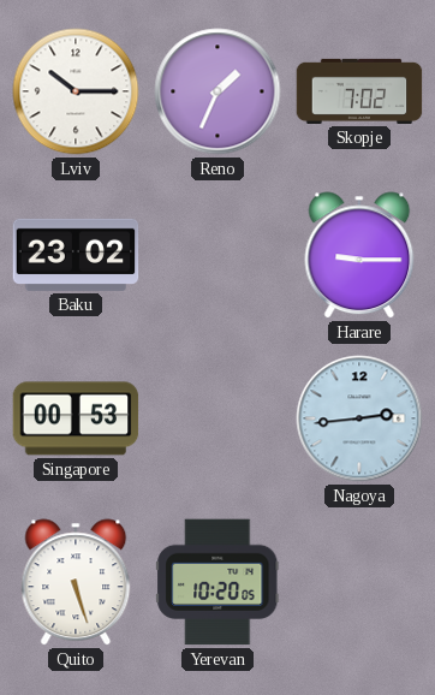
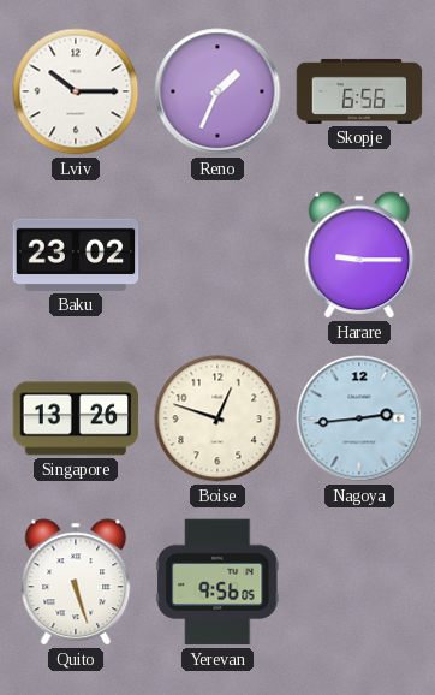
Skopje: 7:02 -> 6:56 (359, 91)
Singapore: 00:53 -> 13:26 (76, 418)
Boise: none -> 12:48 (218, 418)
Yerevan: 10:20 -> 9:56 (218, 582)
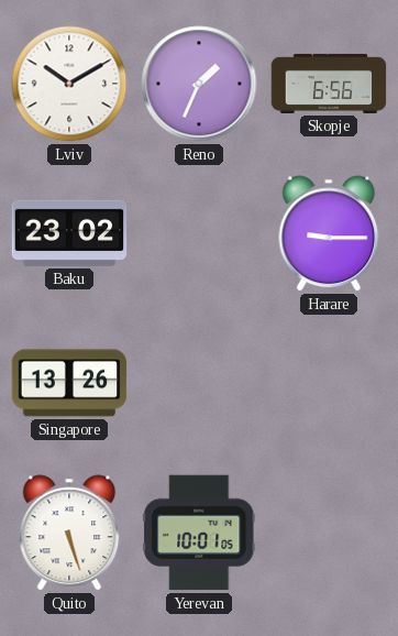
Lviv: 10:15 -> 10:10 (69, 84)
Boise: 12:48 -> none (218, 418)
Nagoya: 2:44 -> none (359, 418)
Yerevan: 9:56 -> 10:01 (199, 533)
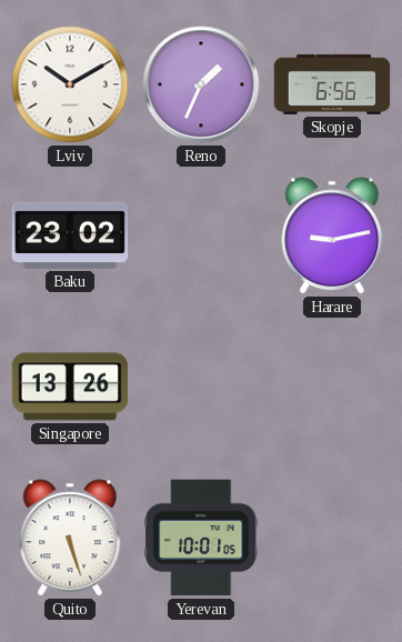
Harare: 9:15 -> 9:13 (332, 235)
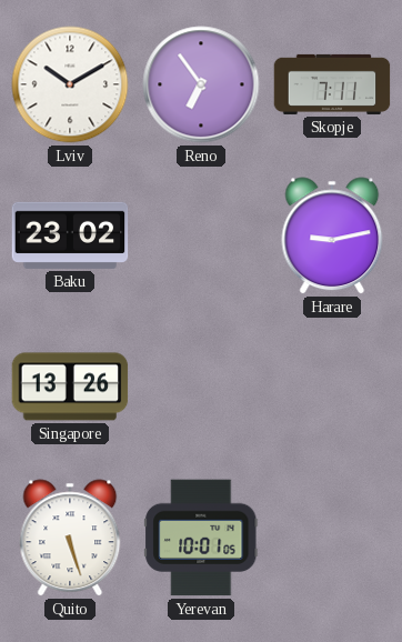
Reno: 1:34 -> 6:54 (201, 84)
Skopje: 6:56 -> 7:11 (332, 84)
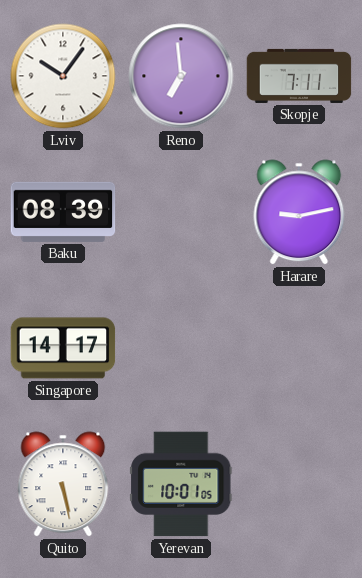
Lviv: 10:10 -> 10:06 (63, 76)
Reno: 6:54 -> 6:59 (181, 76)
Baku: 23:02 -> 08:39 (63, 212)
Singapore: 13:26 -> 14:17 (63, 348)
Quito: 5:27 -> 5:28 (63, 484)
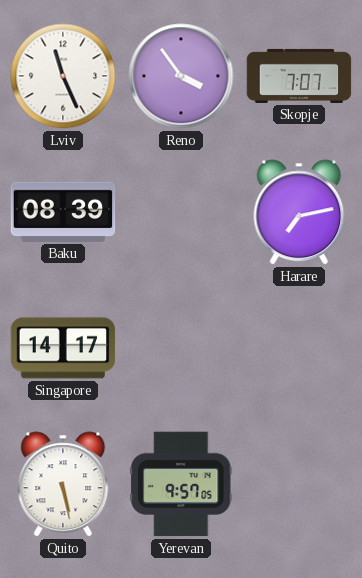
Lviv: 10:06 -> 11:26 (63, 76)
Reno: 6:59 -> 3:54 (181, 76)
Skopje: 7:11 -> 7:07 (299, 76)
Harare: 9:13 -> 7:13 (299, 212)
Yerevan: 10:01 -> 9:57 (181, 484)
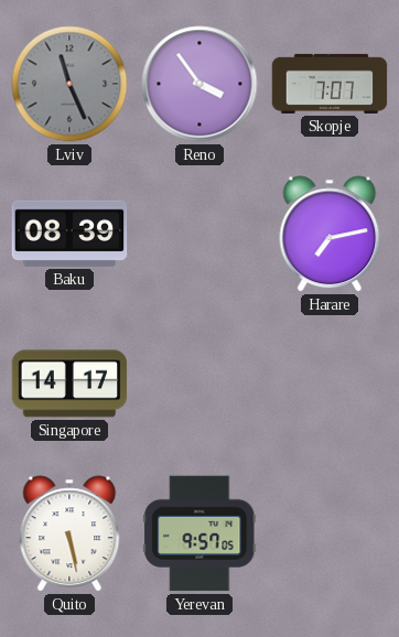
Lviv dial: white -> grey (69, 84)
